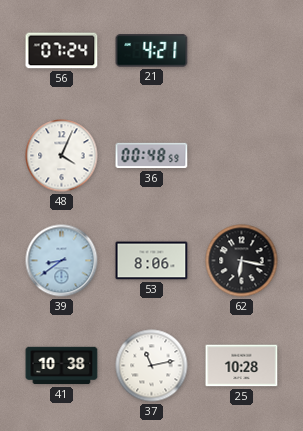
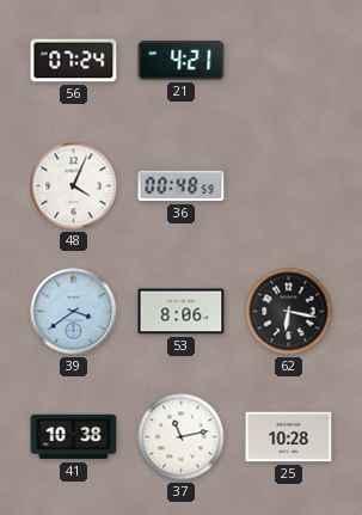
39: 8:39 -> 3:39 (74, 312)
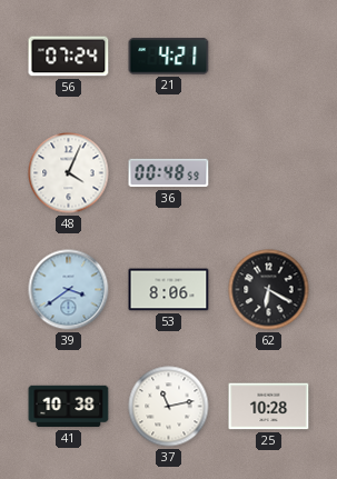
62: 6:17 -> 6:20 (269, 290)
